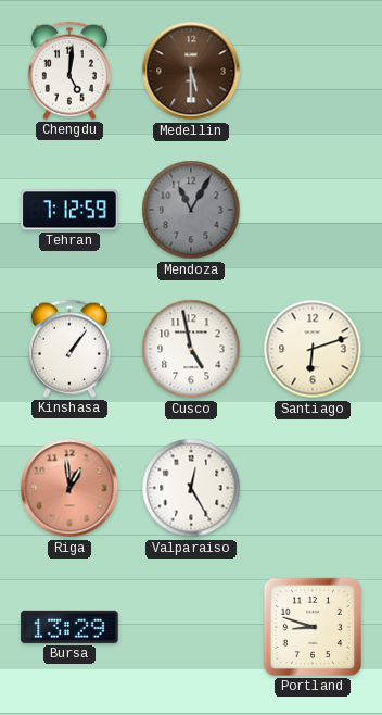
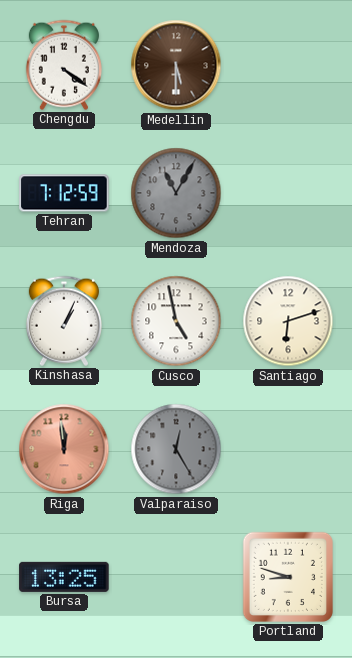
Chengdu: 5:01 -> 4:21 (64, 65)
Kinshasa: 1:06 -> 1:04 (64, 321)
Riga: 12:59 -> 11:59 (64, 449)
Valparaiso dial: white -> grey (176, 449)
Bursa: 13:29 -> 13:25 (64, 577)
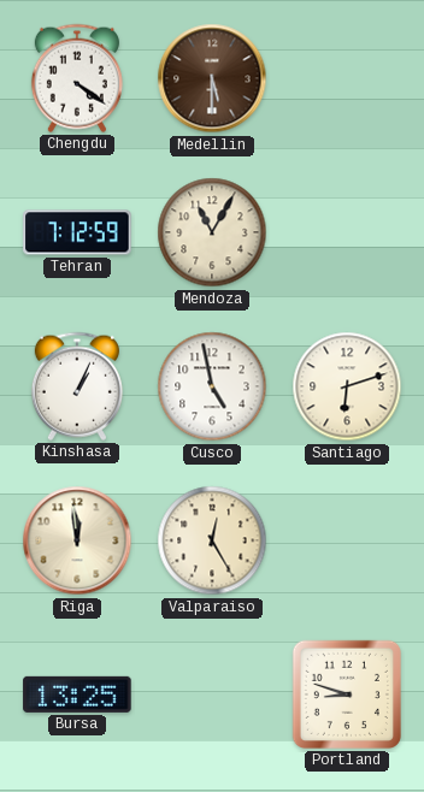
Mendoza dial: grey -> cream (212, 232)
Riga dial: salmon -> cream (77, 540)
Valparaiso dial: grey -> cream (212, 540)
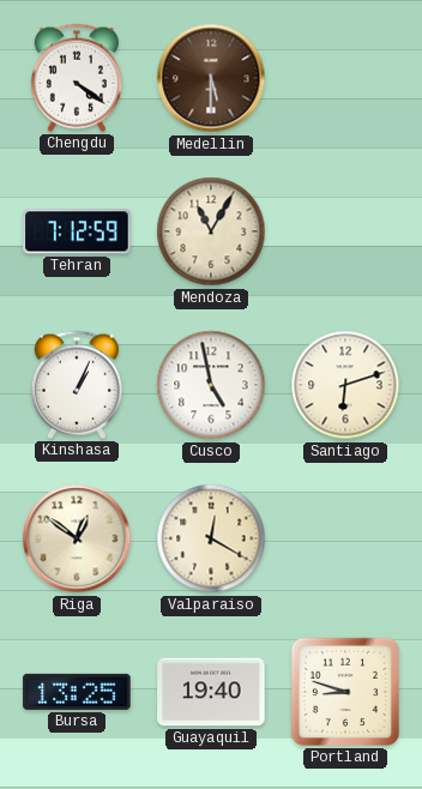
Riga: 11:59 -> 12:51 (77, 538)
Valparaiso: 12:25 -> 12:20 (211, 538)
Guayaquil: none -> 19:40 (211, 692)
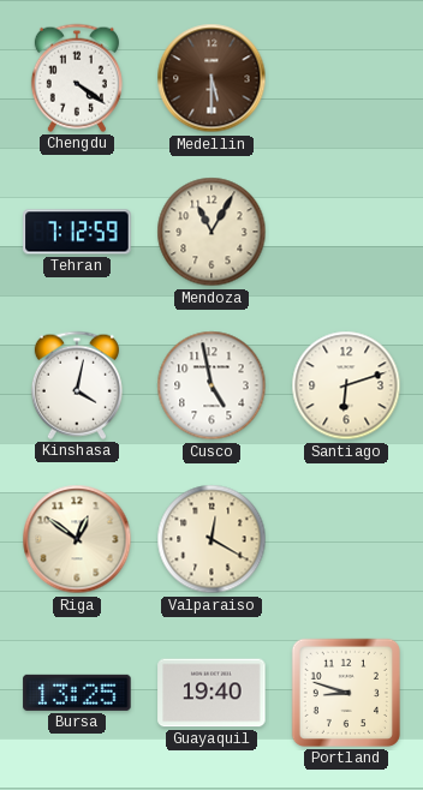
Kinshasa: 1:04 -> 4:02 (77, 385)
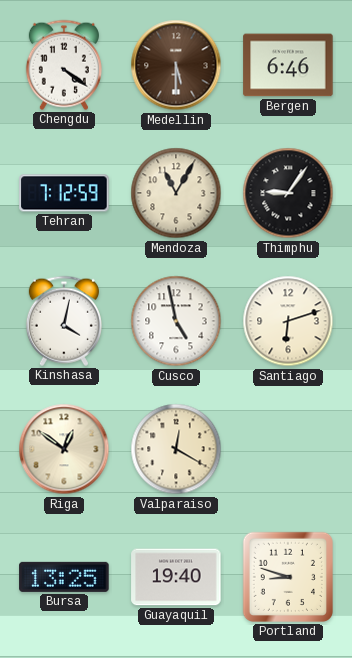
Bergen: none -> 6:46 (288, 65)
Thimphu: none -> 9:06 (288, 193)
